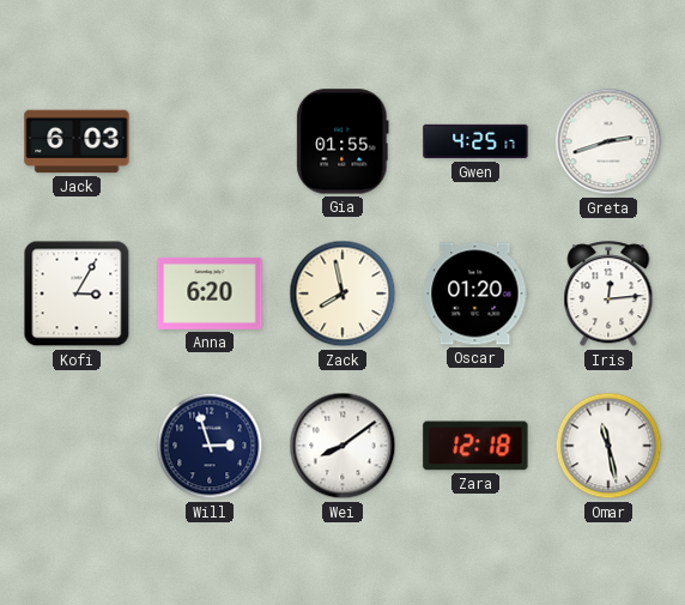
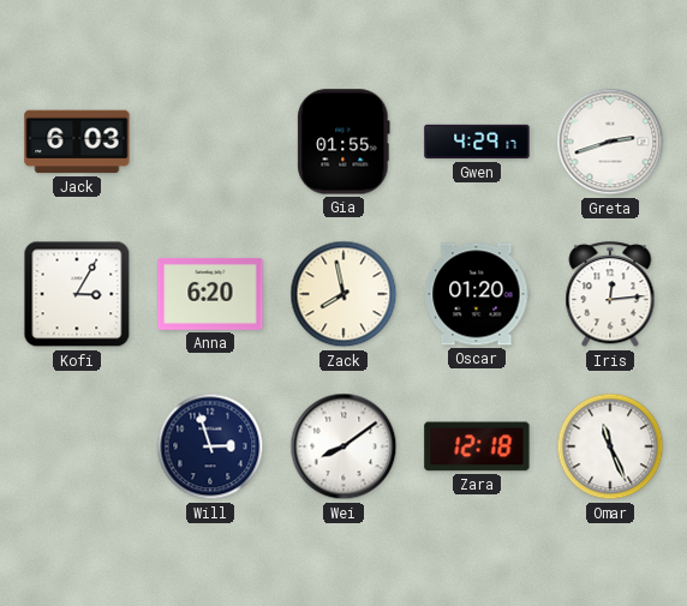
Gwen: 4:25 -> 4:29 (477, 142)
Omar: 11:28 -> 11:26 (610, 446)
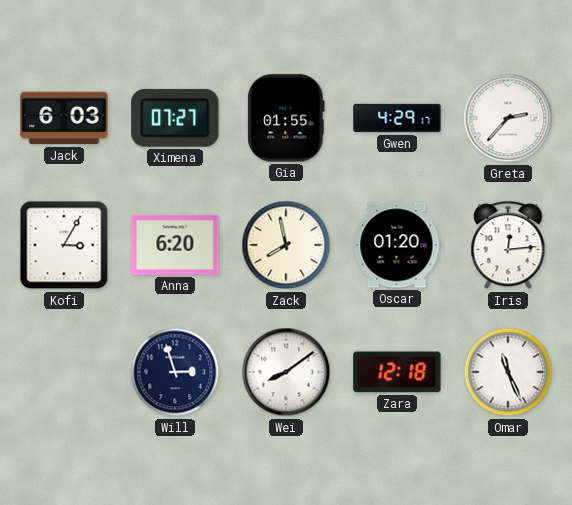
Ximena: none -> 07:27 (175, 118)
Greta: 2:42 -> 2:37 (508, 118)
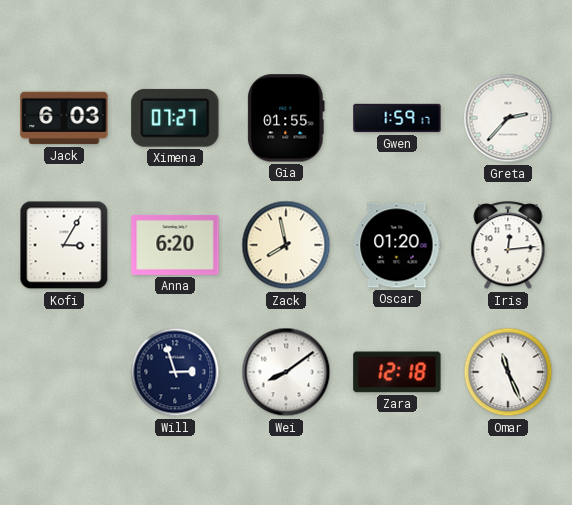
Gwen: 4:29 -> 1:59 (397, 118)
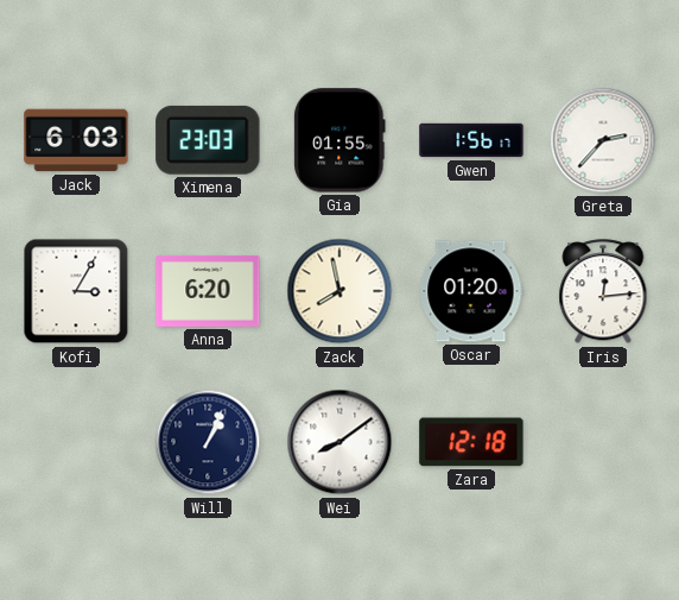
Ximena: 07:27 -> 23:03 (208, 140)
Gwen: 1:59 -> 1:56 (471, 140)
Will: 2:57 -> 1:04 (208, 442)
Omar: 11:26 -> none (508, 372)
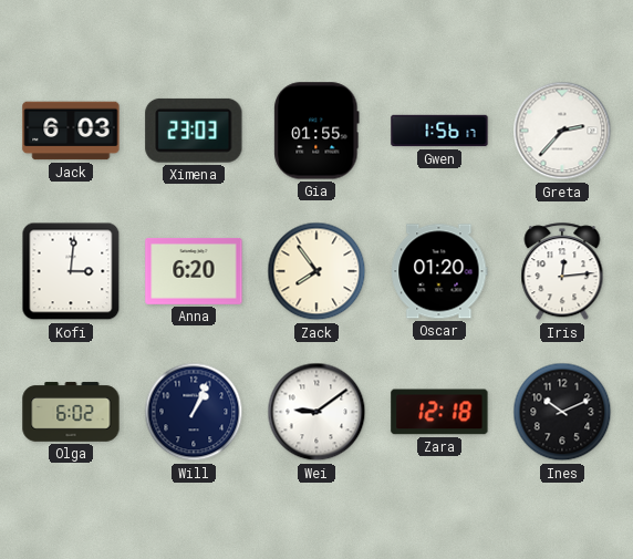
Kofi: 3:05 -> 3:01 (71, 271)
Zack: 7:58 -> 7:54 (316, 271)
Olga: none -> 6:02 (71, 412)
Wei: 8:09 -> 9:09 (316, 412)
Ines: none -> 10:11 (562, 412)
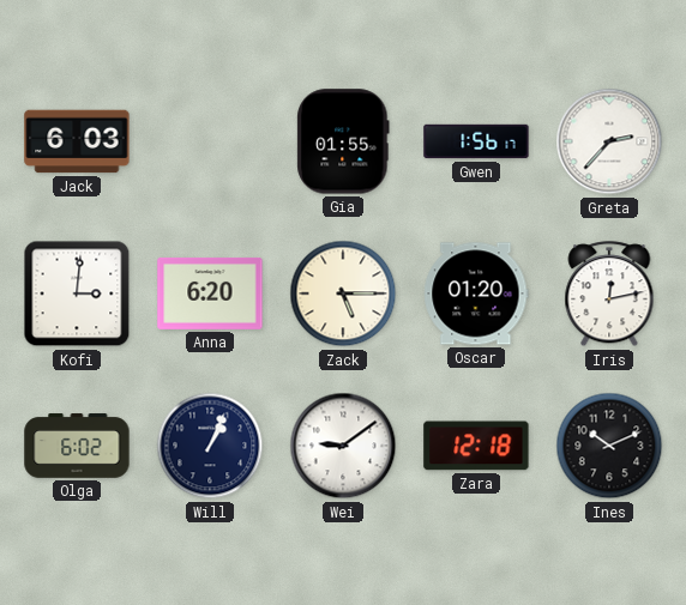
Ximena: 23:03 -> none (194, 131)
Zack: 7:54 -> 5:15 (343, 294)
Iris: 12:14 -> 12:13 (609, 295)
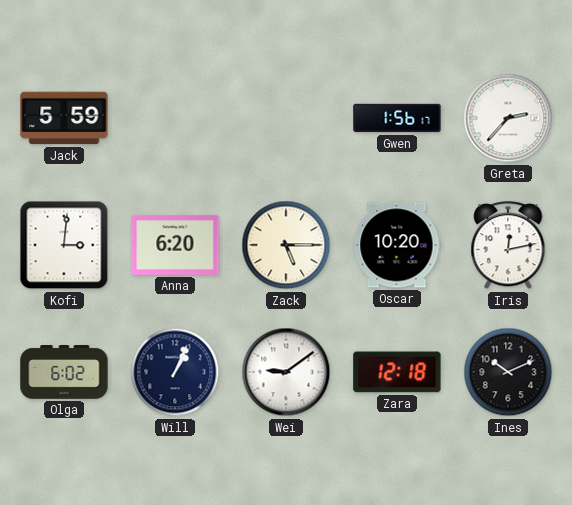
Jack: 6:03 -> 5:59 (64, 118)
Gia: 01:55 -> none (343, 141)
Oscar: 01:20 -> 10:20 (397, 245)
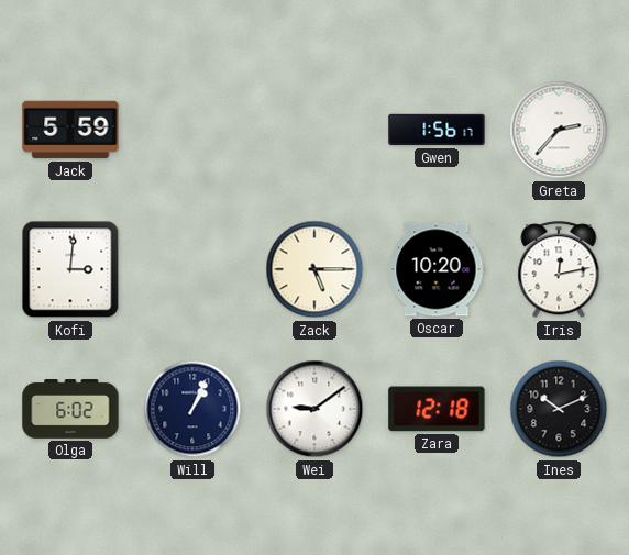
Anna: 6:20 -> none (175, 245)
